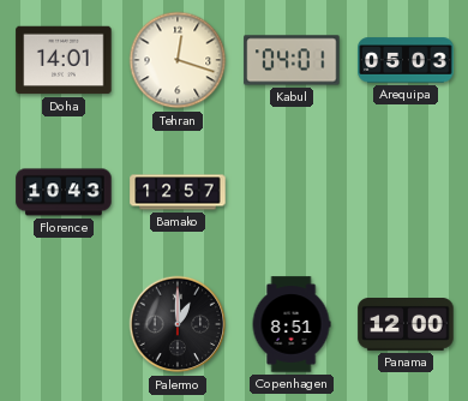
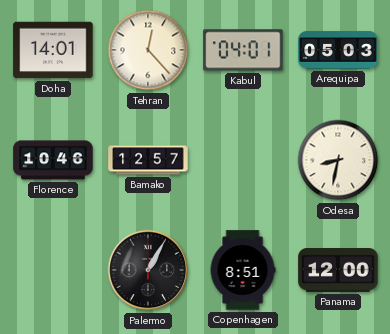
Tehran: 12:18 -> 12:23 (148, 50)
Florence: 10:43 -> 10:46 (53, 160)
Odesa: none -> 8:32 (338, 160)
Palermo: 1:00 -> 1:05 (148, 270)
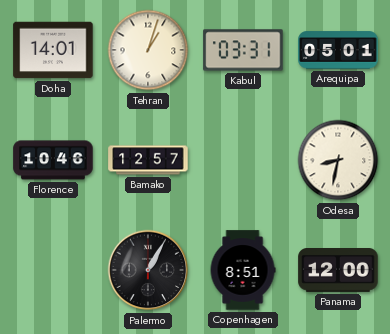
Tehran: 12:23 -> 1:03 (148, 50)
Kabul: 04:01 -> 03:31 (243, 50)
Arequipa: 05:03 -> 05:01 (338, 50)
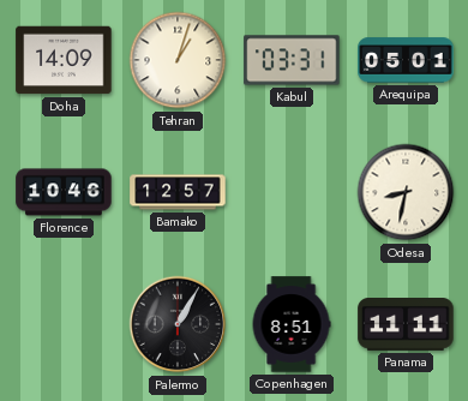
Doha: 14:01 -> 14:09 (64, 60)
Panama: 12:00 -> 11:11 (406, 325)
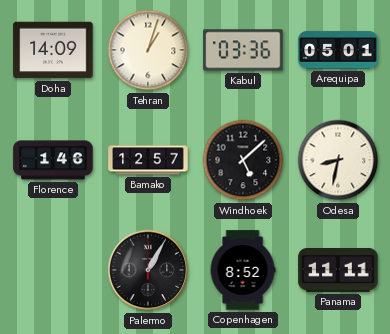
Kabul: 03:31 -> 03:36 (243, 50)
Florence: 10:46 -> 1:46 (53, 160)
Windhoek: none -> 5:08 (243, 160)
Copenhagen: 8:51 -> 8:52 (243, 270)
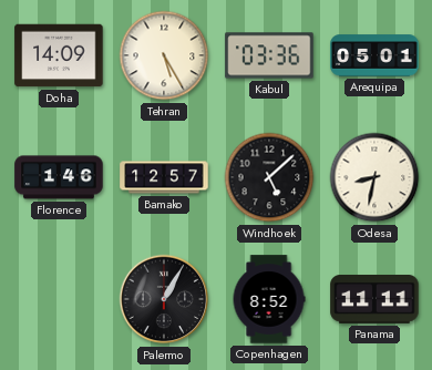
Tehran: 1:03 -> 5:25 (164, 55)
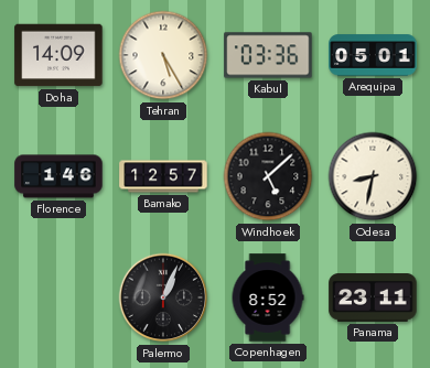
Palermo: 1:05 -> 1:04 (163, 297)
Panama: 11:11 -> 23:11 (373, 299)
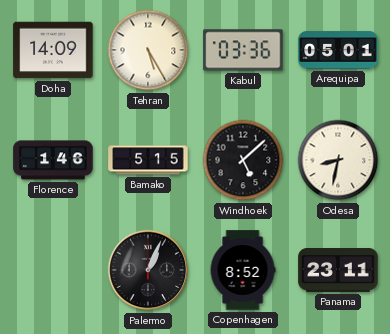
Bamako: 12:57 -> 5:15 (148, 160)
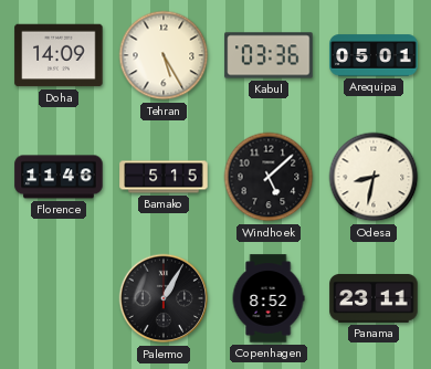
Florence: 1:46 -> 11:46 (59, 177)
Palermo: 1:04 -> 1:05 (164, 298)
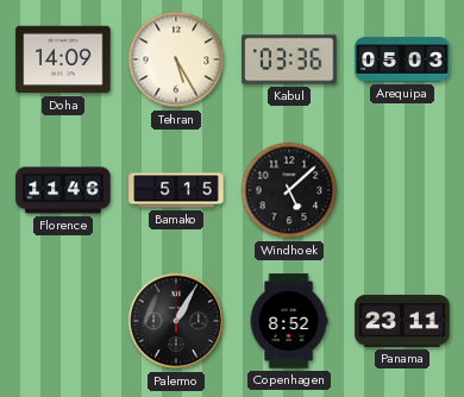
Arequipa: 05:01 -> 05:03 (402, 59)
Odesa: 8:32 -> none (374, 177)
